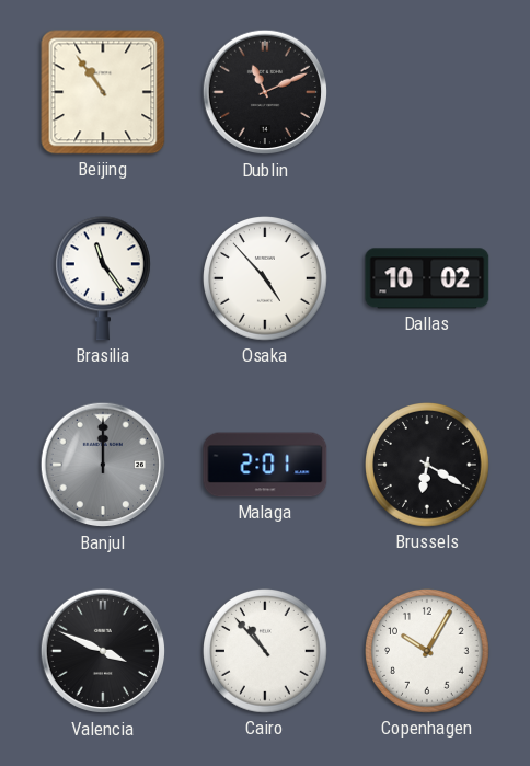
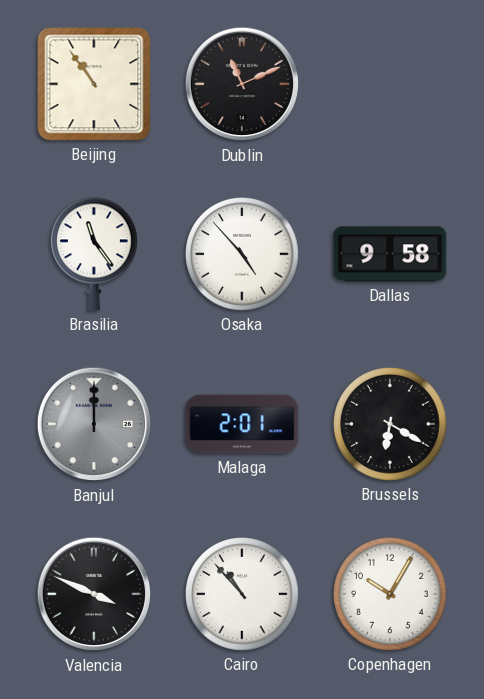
Dallas: 10:02 -> 9:58 (390, 254)
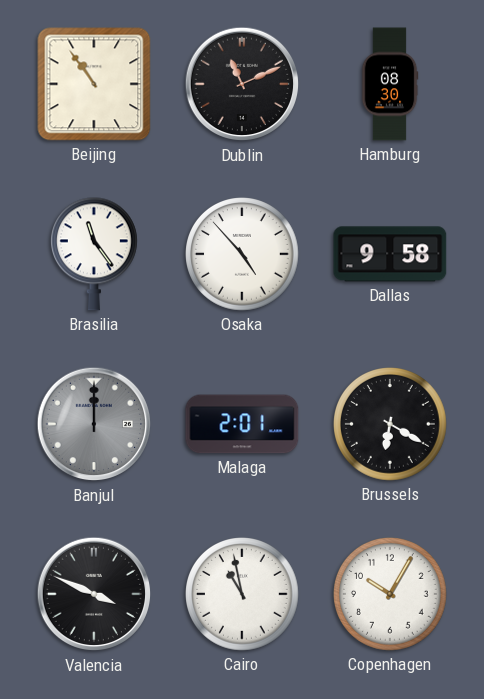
Hamburg: none -> 08:30 (390, 84)
Cairo: 10:53 -> 10:58 (243, 595)
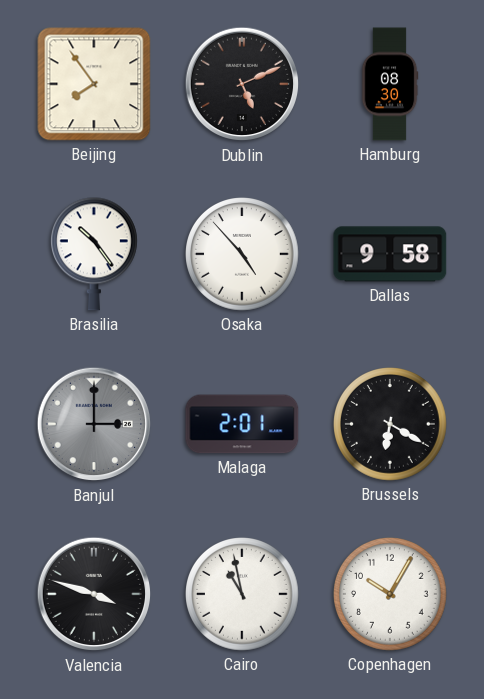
Beijing: 10:54 -> 7:54 (94, 84)
Dublin: 11:11 -> 5:11 (242, 84)
Brasilia: 11:24 -> 10:24 (94, 254)
Banjul: 12:00 -> 3:00 (94, 424)
Valencia: 3:49 -> 3:48 (94, 594)
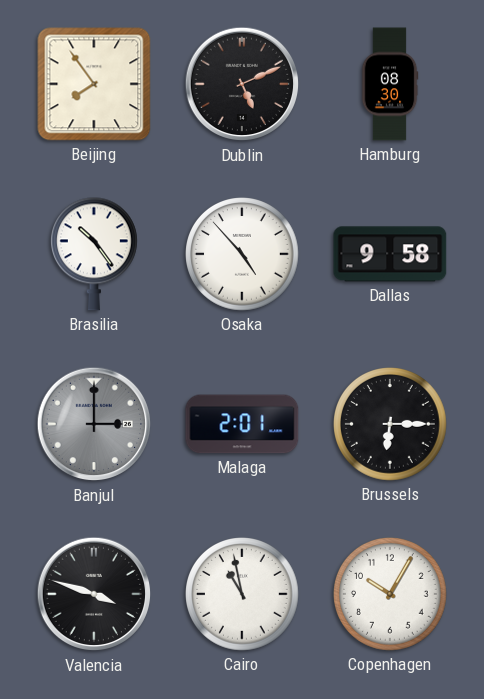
Brussels: 6:20 -> 6:15 (391, 425)
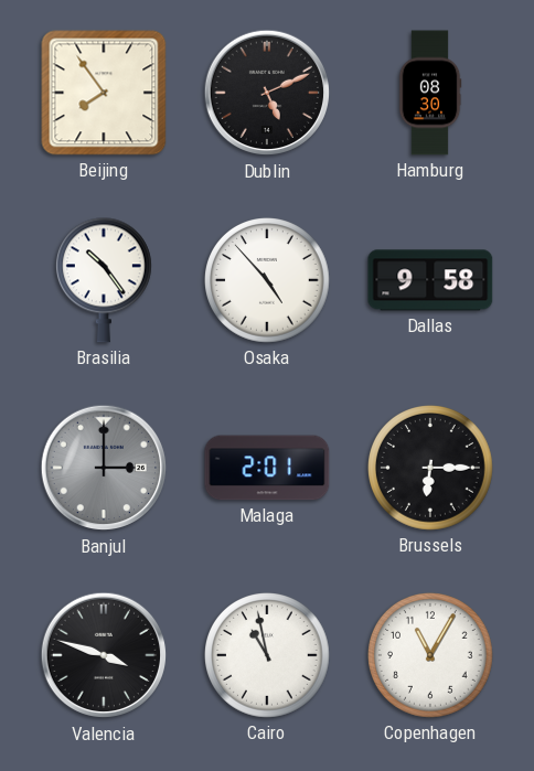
Copenhagen: 10:05 -> 11:05 (431, 656)
